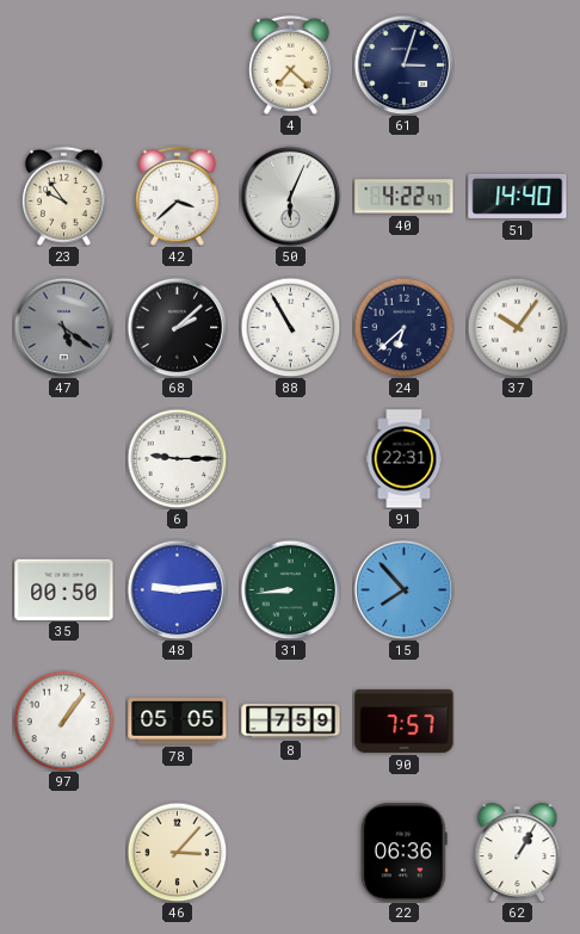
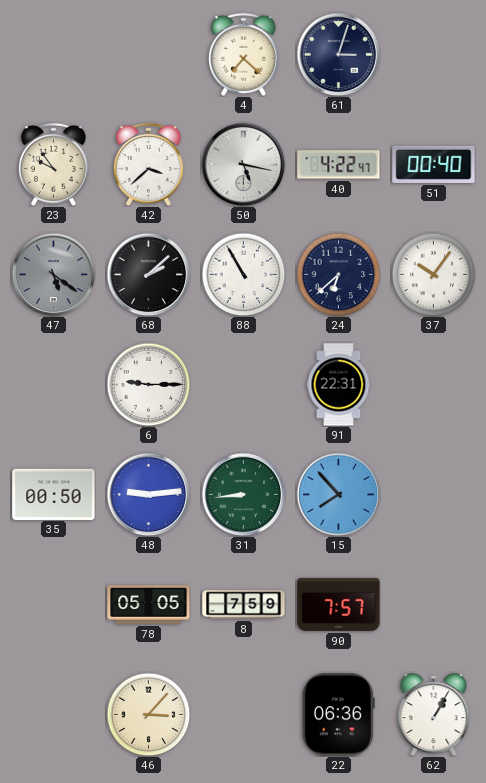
50: 6:04 -> 5:17 (243, 164)
51: 14:40 -> 00:40 (434, 164)
97: 1:06 -> none (63, 720)
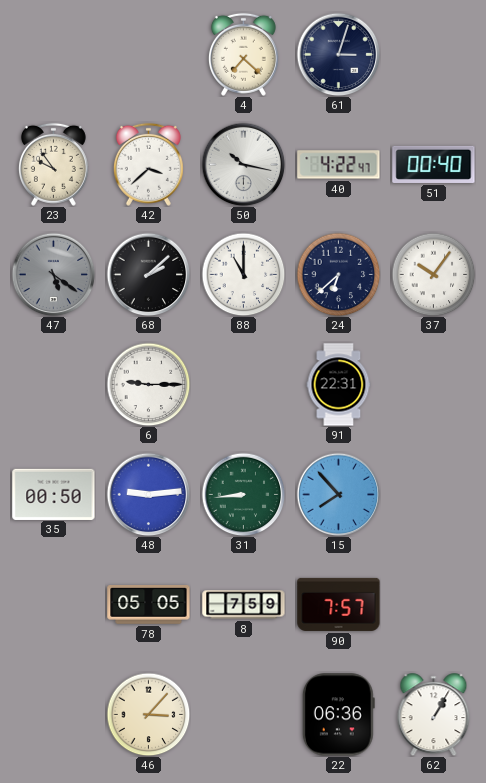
50: 5:17 -> 10:17 (243, 164)
88: 10:55 -> 11:00 (243, 274)
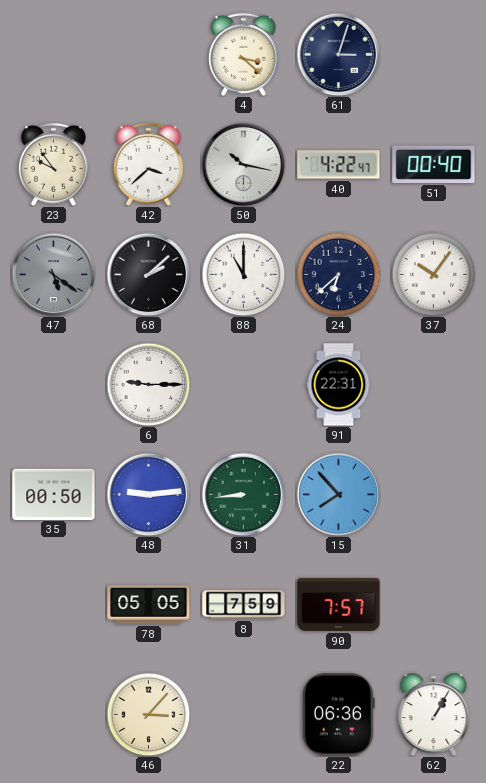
4: 7:22 -> 3:22 (243, 54)
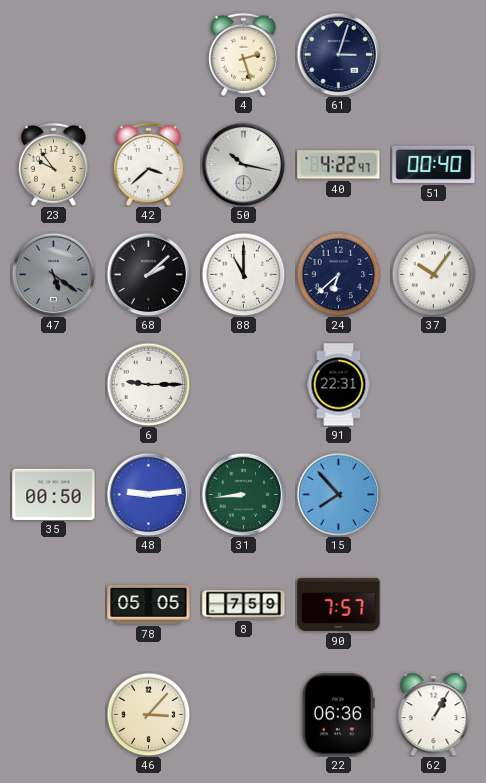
4: 3:22 -> 2:27 (243, 54)
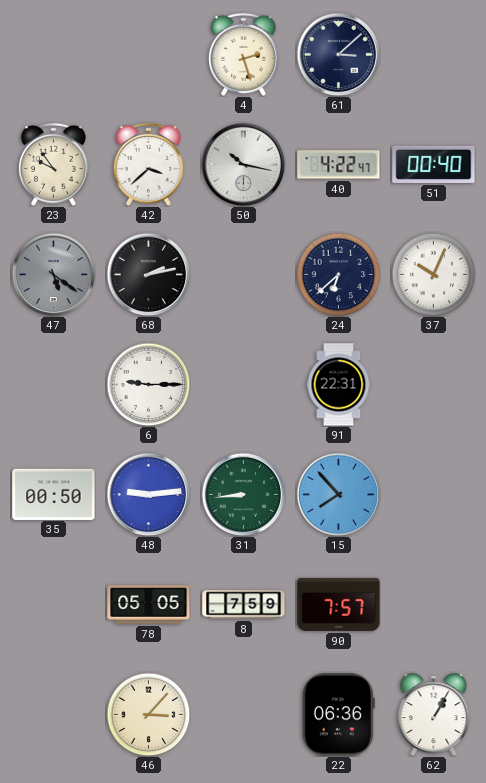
61: 3:03 -> 3:08 (338, 54)
68: 2:08 -> 2:13 (148, 274)
88: 11:00 -> none (243, 274)
37: 10:06 -> 10:04 (433, 274)
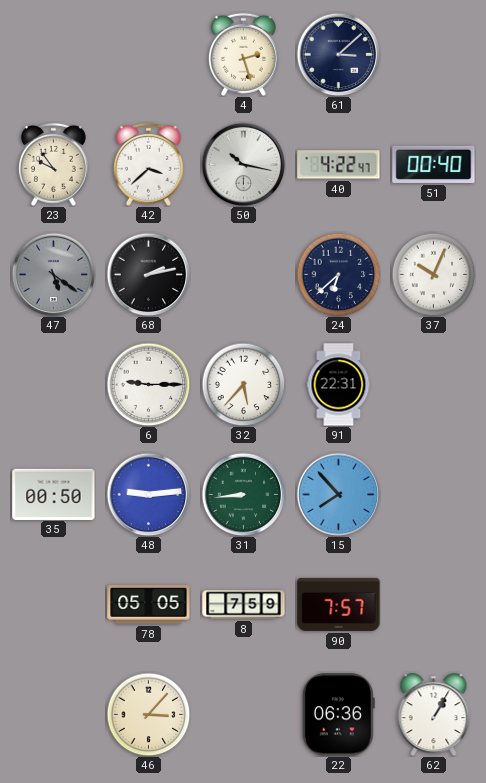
32: none -> 5:37 (243, 384)
